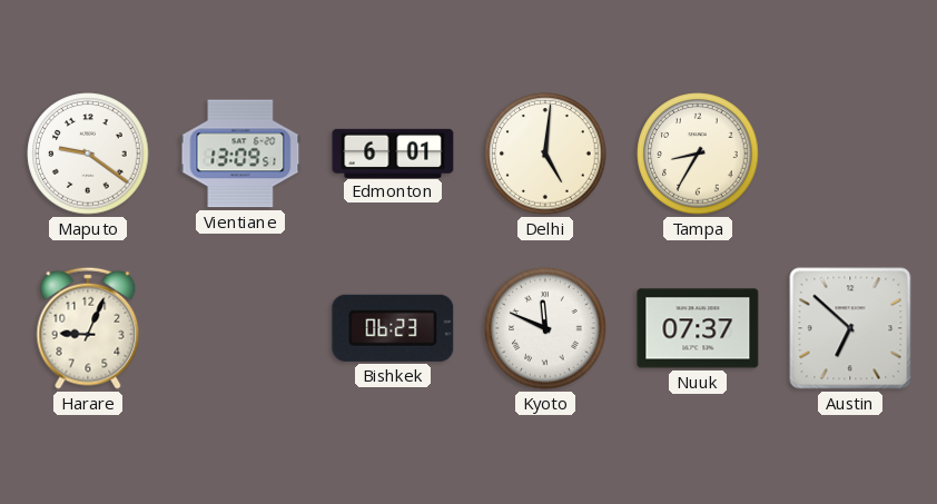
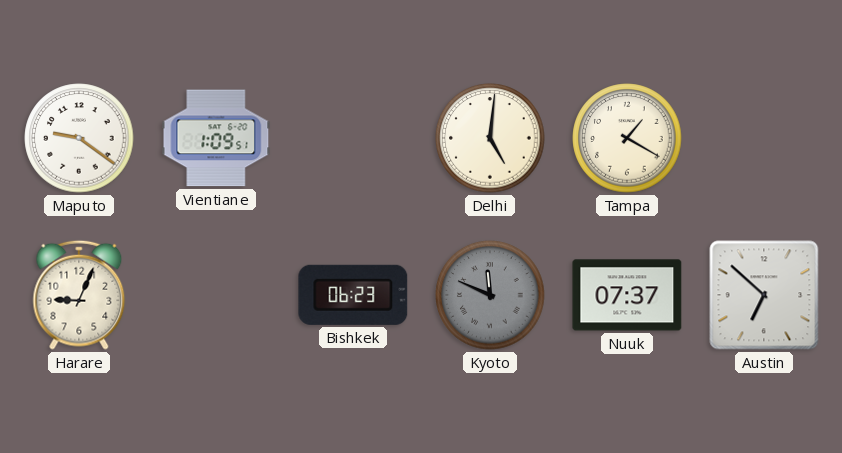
Vientiane: 13:09 -> 1:09 (216, 138)
Edmonton: 6:01 -> none (393, 152)
Tampa: 8:35 -> 1:20 (627, 138)
Kyoto dial: white -> grey (490, 295)
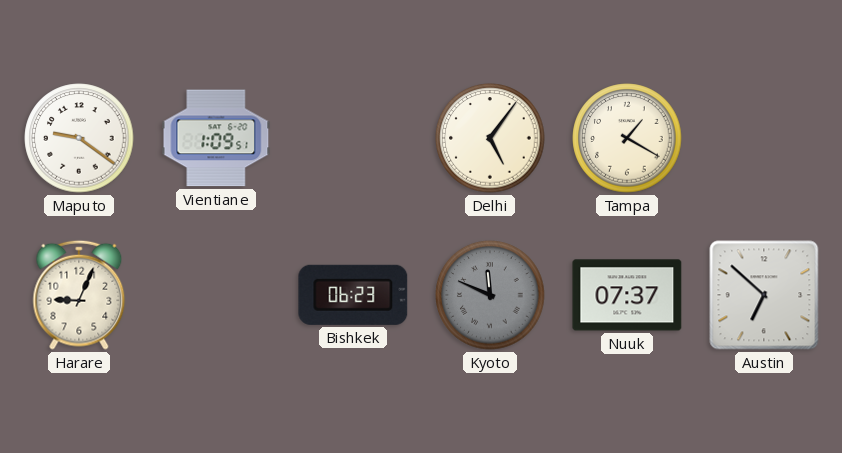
Delhi: 5:01 -> 5:06 (490, 138)
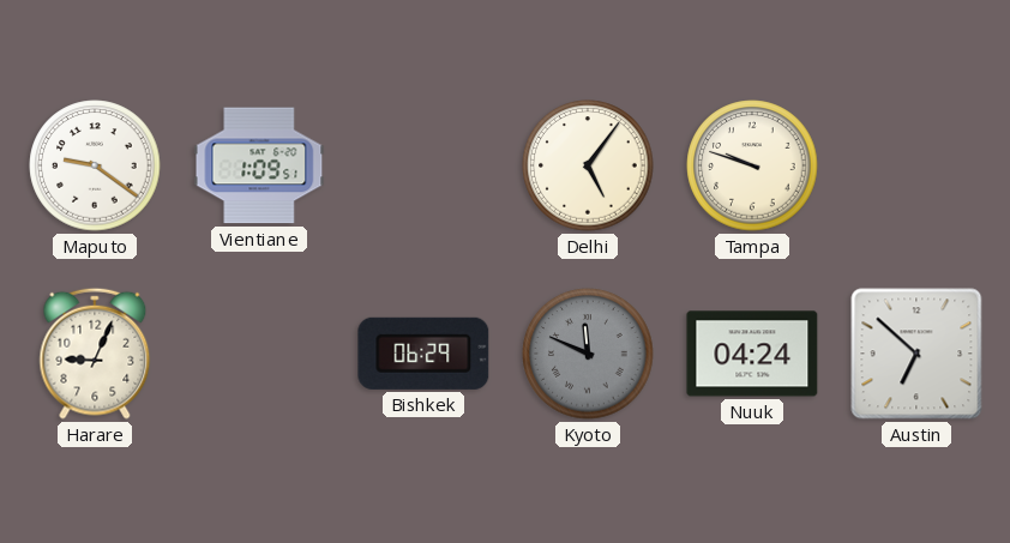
Tampa: 1:20 -> 9:48 (752, 165)
Bishkek: 06:23 -> 06:29 (423, 354)
Nuuk: 07:37 -> 04:24 (752, 354)
